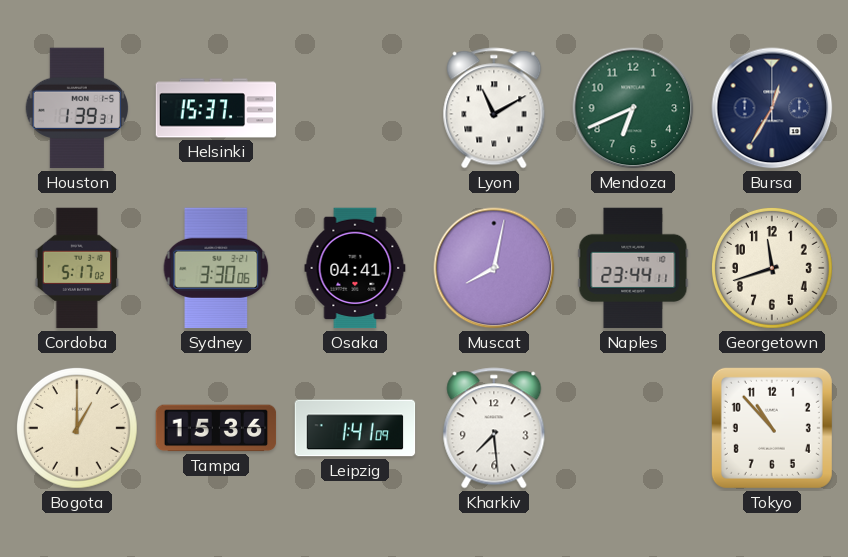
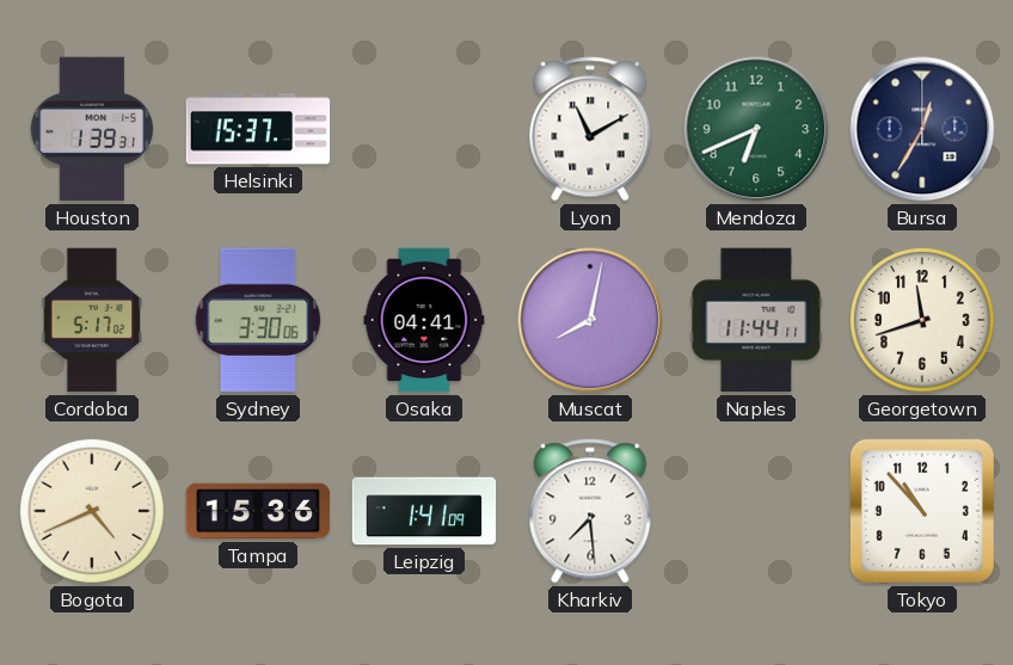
Naples: 23:44 -> 11:44 (756, 320)
Bogota: 1:00 -> 4:41 (92, 511)
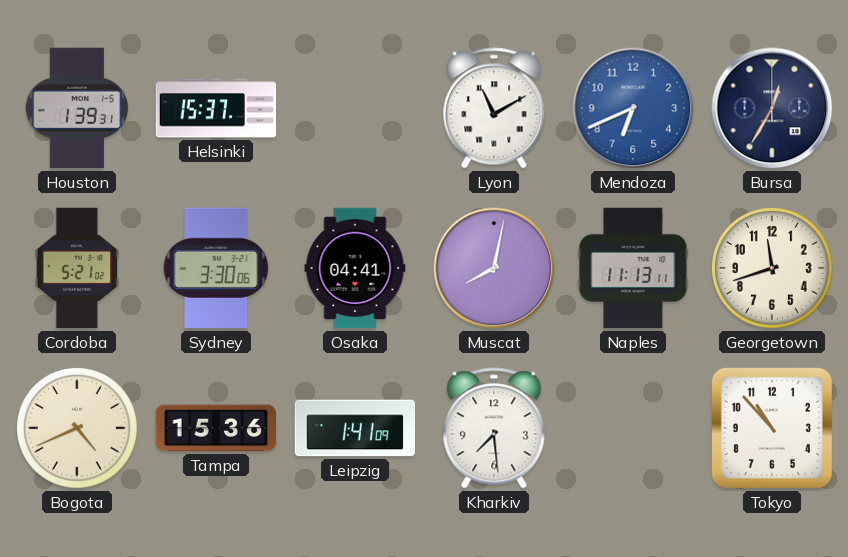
Mendoza dial: green -> blue (633, 108)
Cordoba: 5:17 -> 5:21 (77, 268)
Naples: 11:44 -> 11:13 (633, 268)
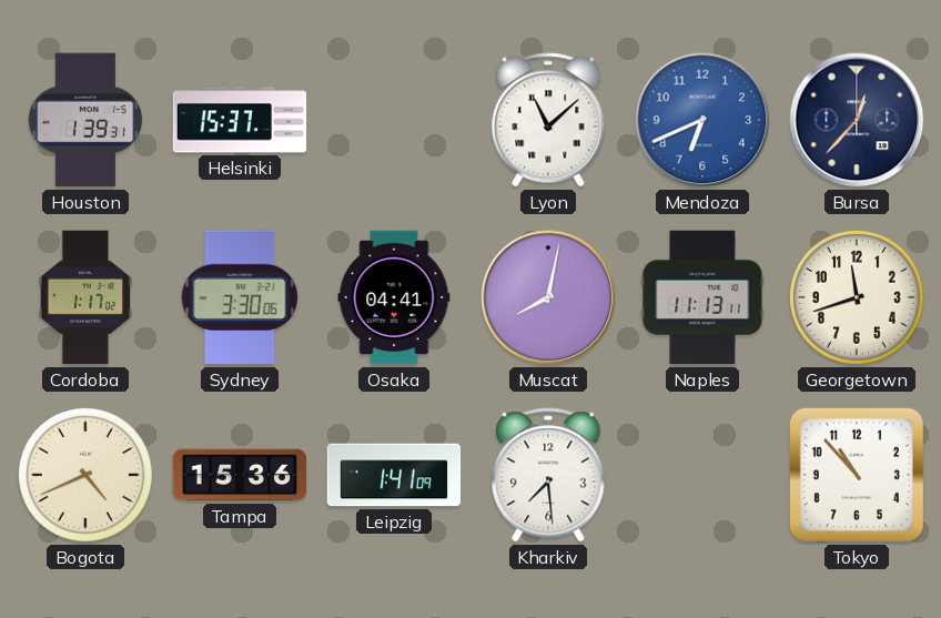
Lyon: 11:10 -> 11:08 (548, 120)
Bursa: 12:35 -> 12:37 (857, 120)
Cordoba: 5:21 -> 1:17 (85, 297)
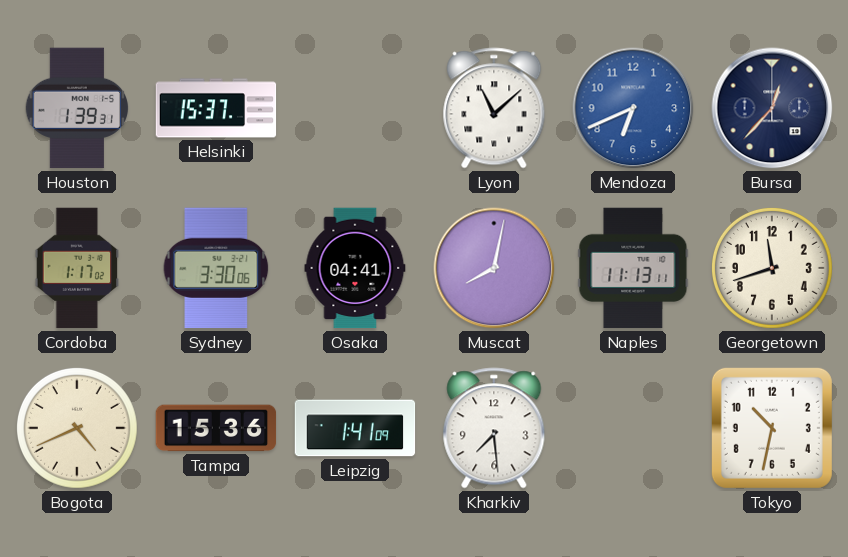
Tokyo: 10:53 -> 10:32 (772, 428)
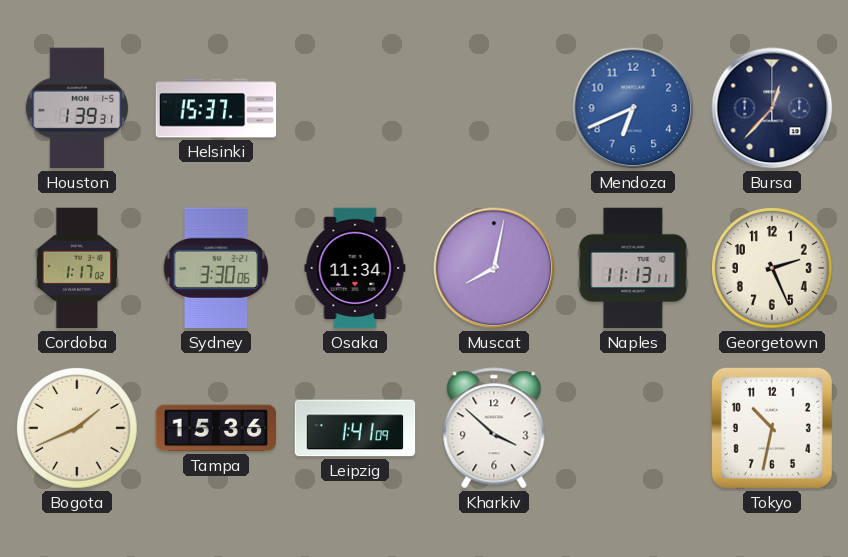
Lyon: 11:08 -> none (494, 108)
Osaka: 04:41 -> 11:34 (355, 268)
Georgetown: 11:42 -> 2:26 (772, 268)
Bogota: 4:41 -> 1:41 (77, 428)
Kharkiv: 7:29 -> 3:52 (494, 428)
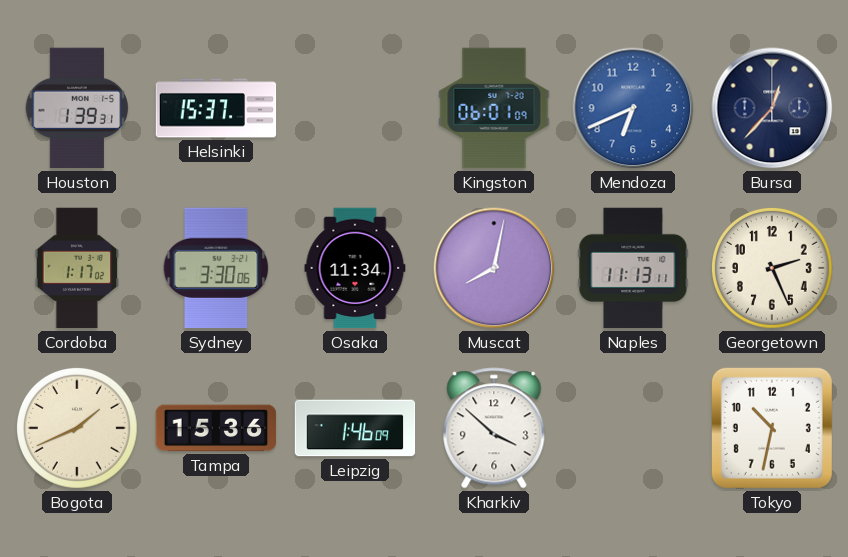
Kingston: none -> 06:01 (494, 108)
Leipzig: 1:41 -> 1:46 (355, 428)
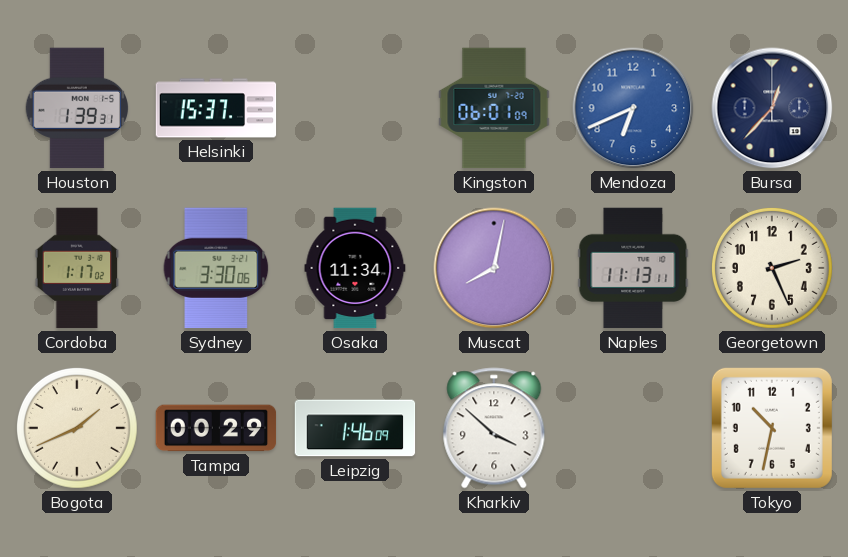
Tampa: 15:36 -> 00:29 (216, 428)
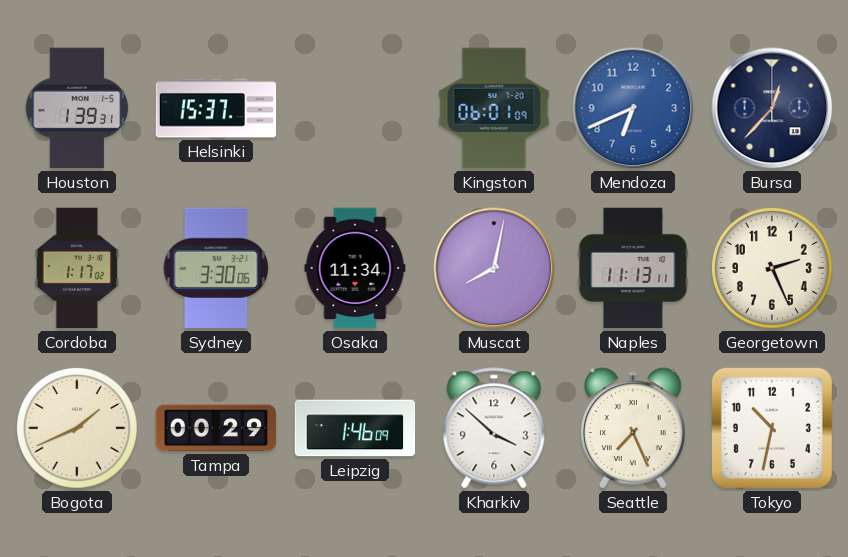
Seattle: none -> 7:26 (634, 428)
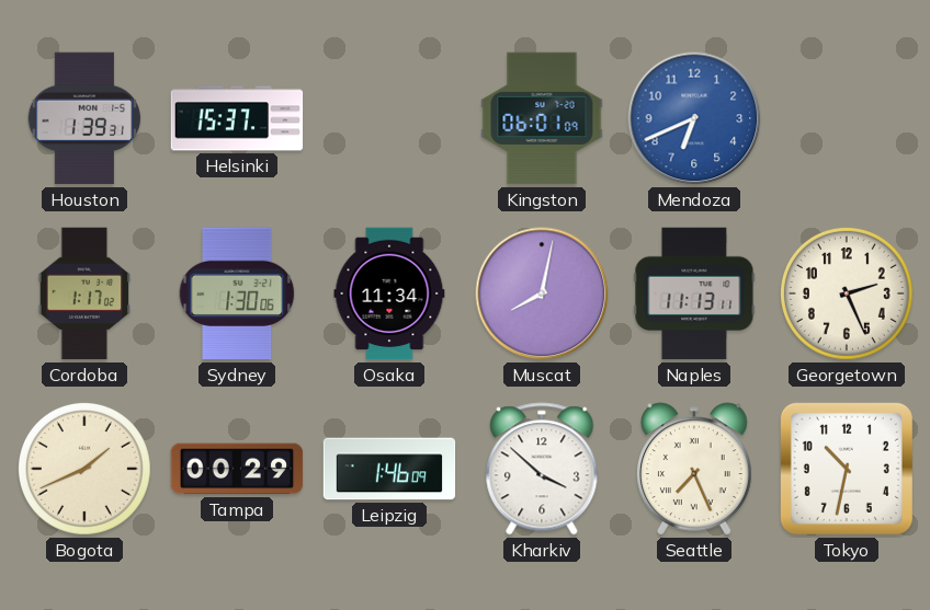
Bursa: 12:37 -> none (772, 108)
Sydney: 3:30 -> 1:30 (237, 294)
